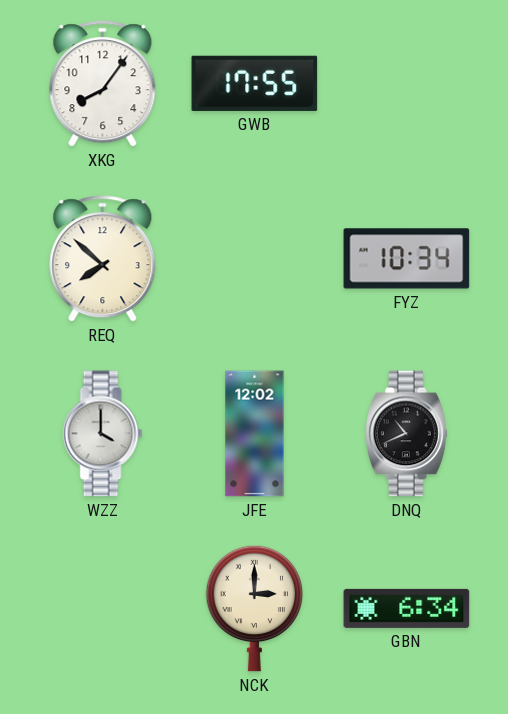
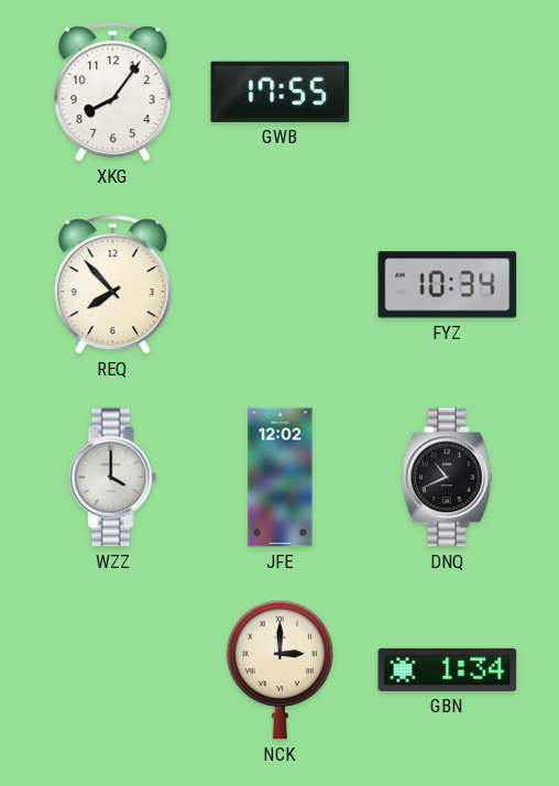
REQ: 7:52 -> 7:53 (113, 285)
GBN: 6:34 -> 1:34 (448, 669)
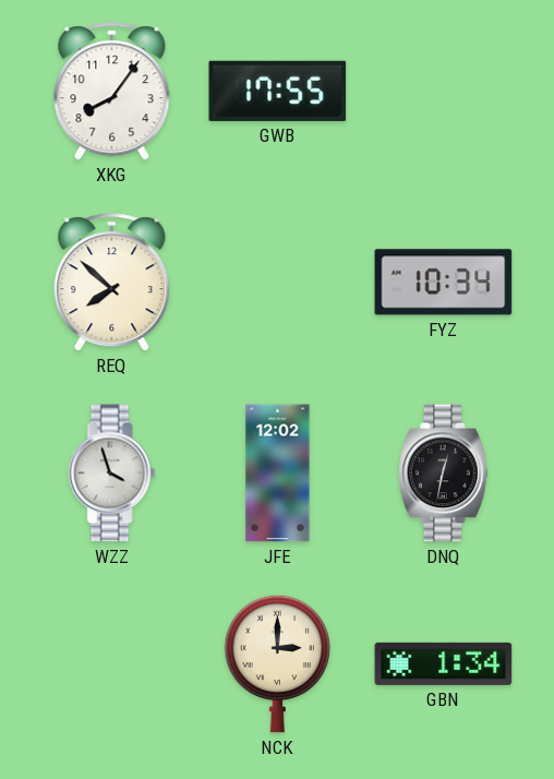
REQ: 7:53 -> 7:52 (112, 283)
WZZ: 4:00 -> 3:57 (112, 474)
DNQ: 10:41 -> 12:32 (444, 474)
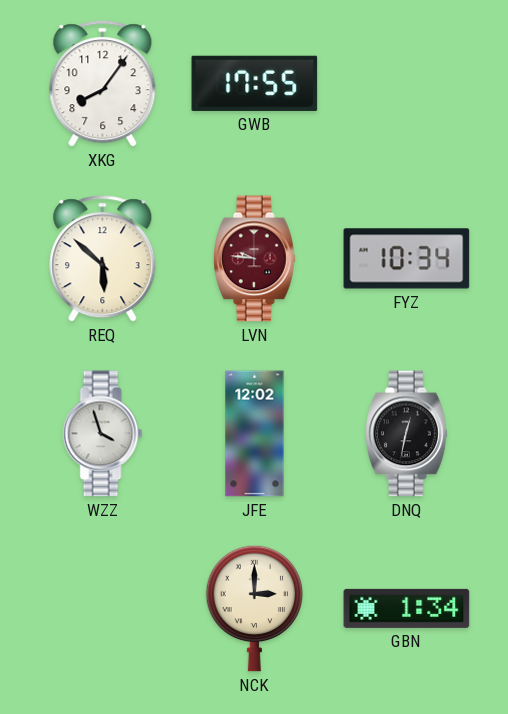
REQ: 7:52 -> 5:52 (103, 259)
LVN: none -> 9:46 (255, 259)
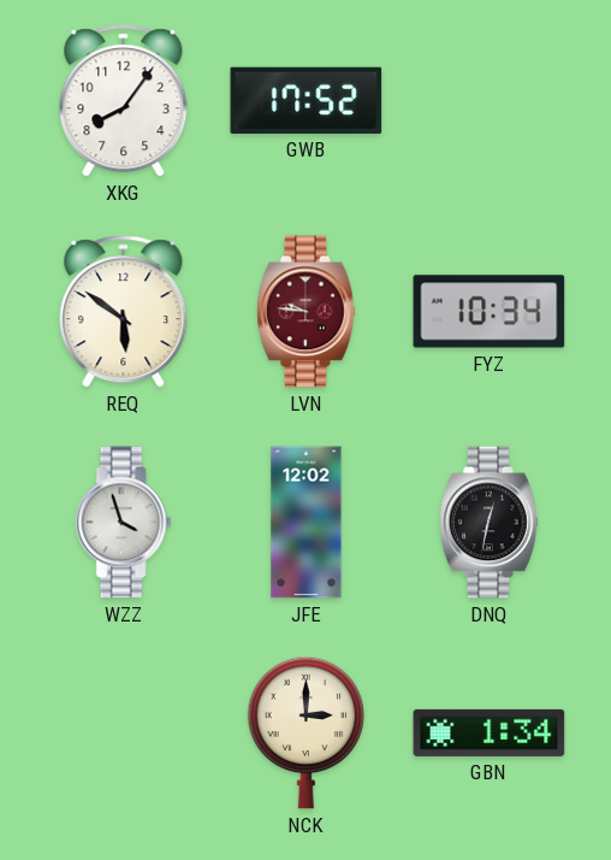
GWB: 17:55 -> 17:52 (307, 100)
REQ: 5:52 -> 5:51 (124, 312)
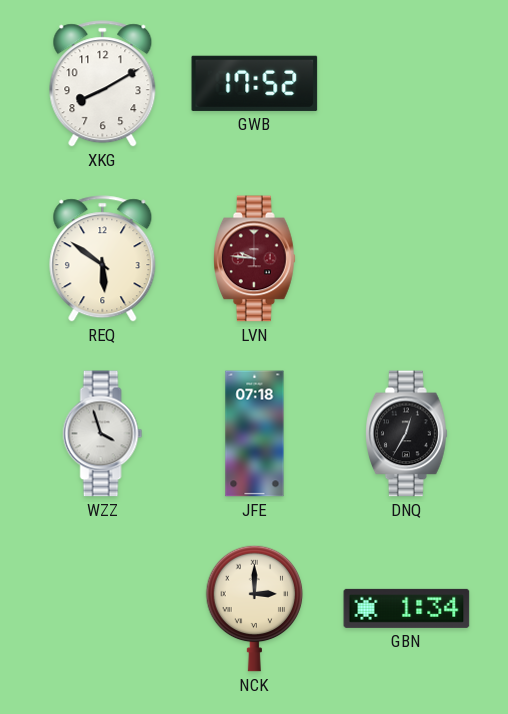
XKG: 8:06 -> 8:10 (103, 84)
FYZ: 10:34 -> none (490, 312)
JFE: 12:02 -> 07:18 (255, 434)
DNQ: 12:32 -> 12:35 (407, 434)
